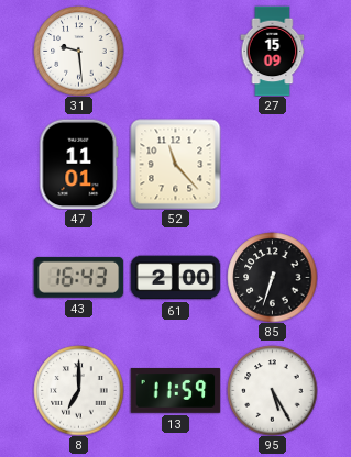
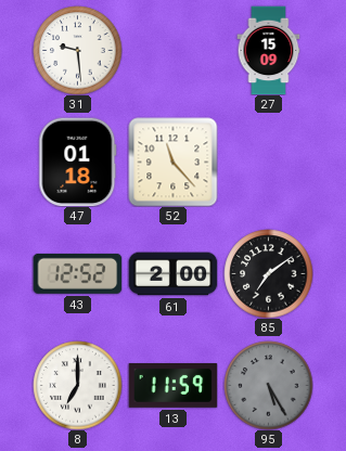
47: 11:01 -> 01:18 (78, 162)
43: 16:43 -> 12:52 (77, 273)
85: 6:33 -> 7:09 (268, 273)
95 dial: white -> grey (268, 385)
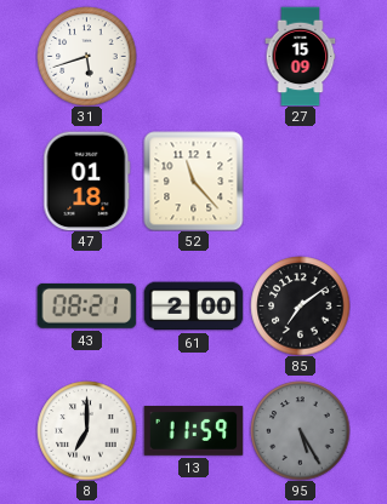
31: 9:29 -> 5:42 (86, 56)
43: 12:52 -> 08:21 (86, 305)
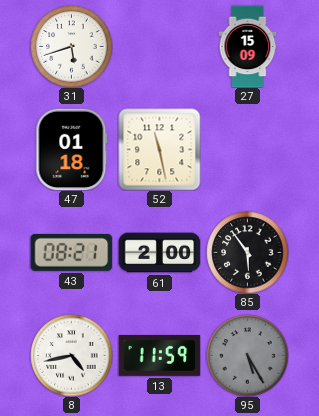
52: 11:23 -> 11:28 (159, 149)
85: 7:09 -> 5:54 (247, 252)
8: 7:00 -> 4:43 (71, 355)
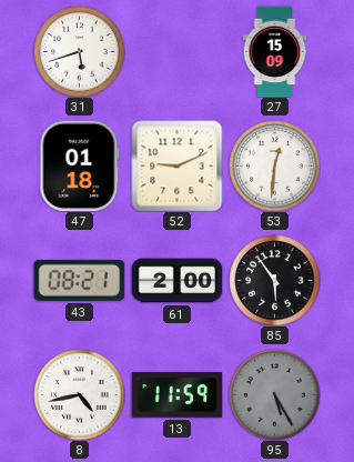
52: 11:28 -> 9:11 (176, 165)
53: none -> 12:31 (274, 165)
